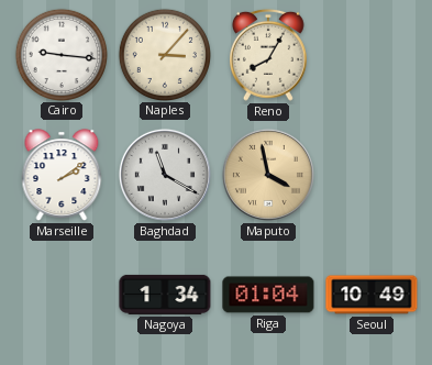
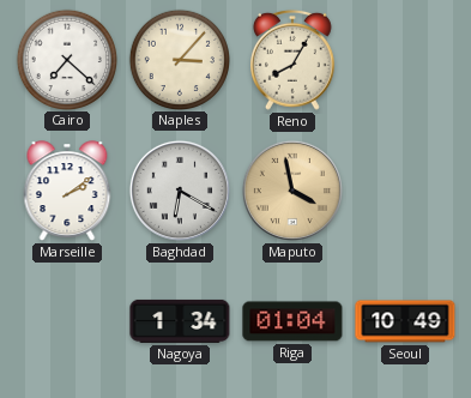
Cairo: 9:16 -> 7:22 (66, 59)
Baghdad: 11:20 -> 6:20 (180, 191)
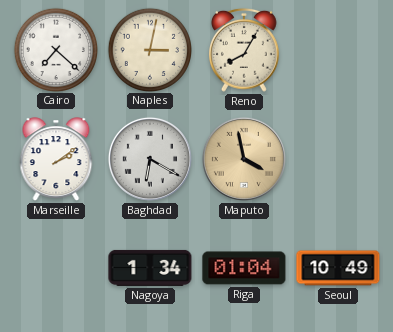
Naples: 3:07 -> 3:02 (149, 49)
